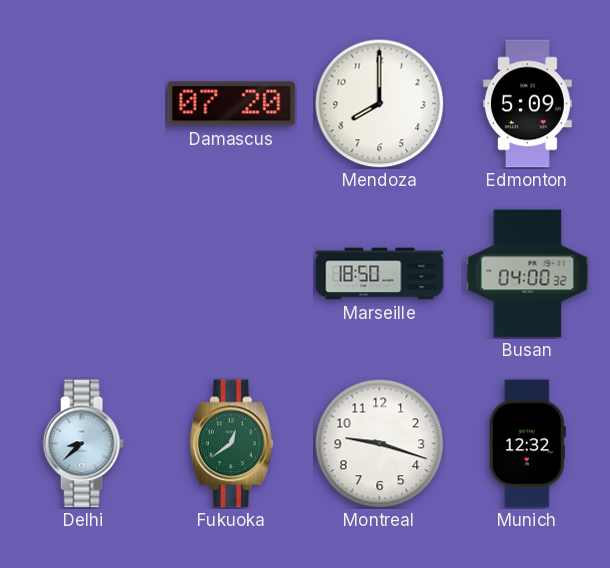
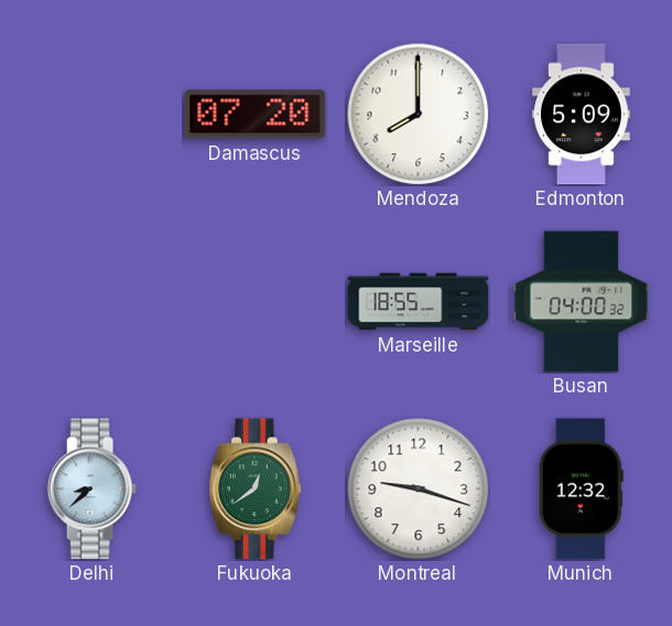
Marseille: 18:50 -> 18:55 (419, 302)
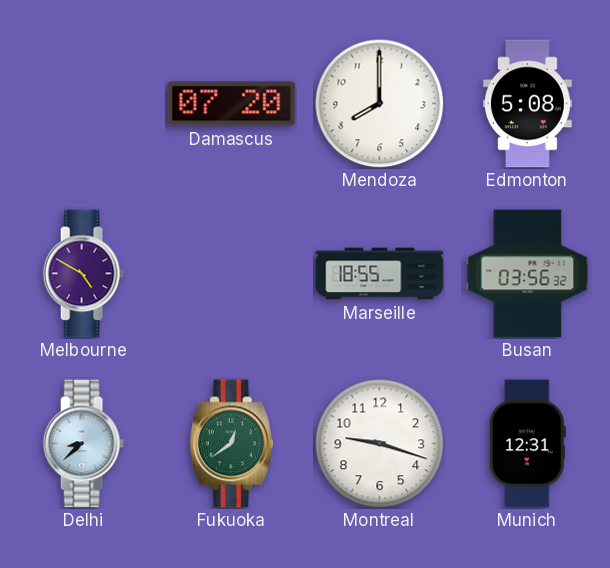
Edmonton: 5:09 -> 5:08 (528, 104)
Melbourne: none -> 4:50 (83, 274)
Busan: 04:00 -> 03:56 (528, 274)
Munich: 12:32 -> 12:31 (527, 444)
